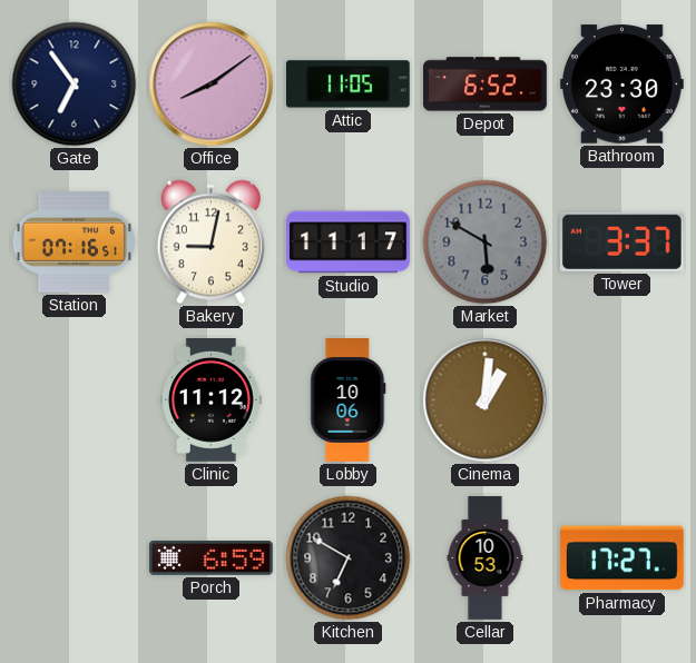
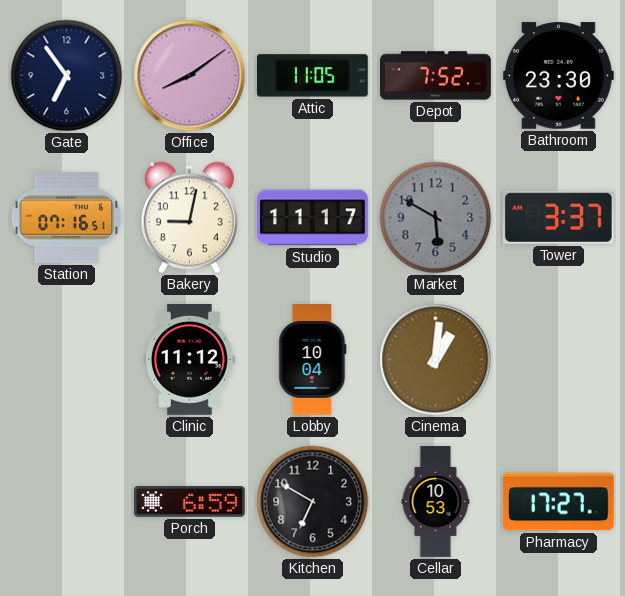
Depot: 6:52 -> 7:52 (436, 76)
Lobby: 10:06 -> 10:04 (313, 360)
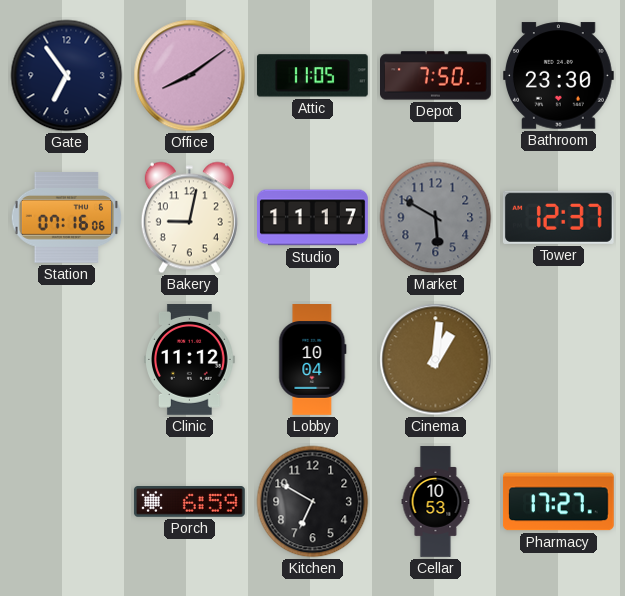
Depot: 7:52 -> 7:50 (436, 76)
Station: 07:16:51 -> 07:16:06 (66, 218)
Tower: 3:37 -> 12:37 (558, 217)
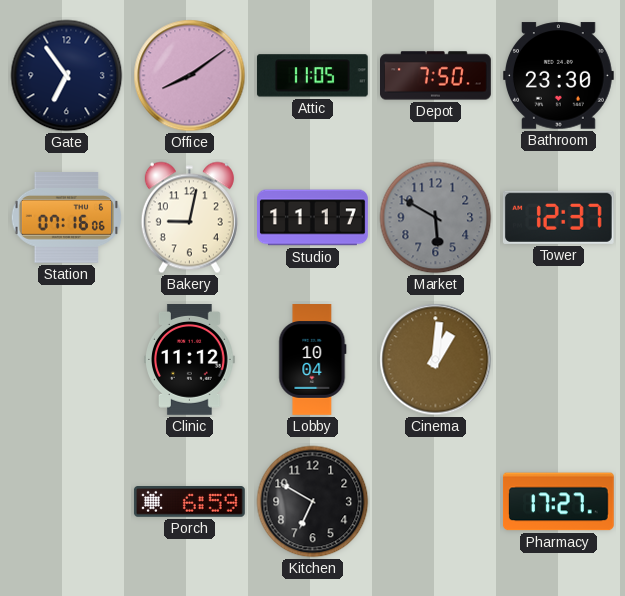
Cellar: 10:53 -> none (436, 502)
